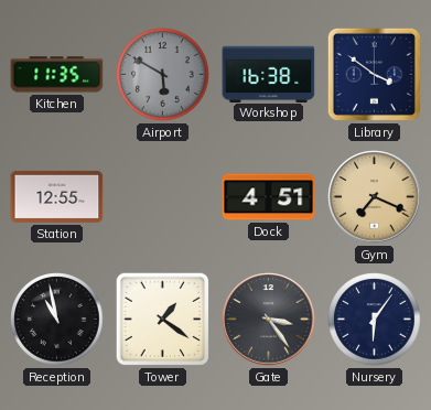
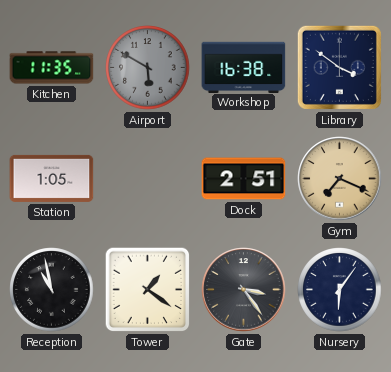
Station: 12:55 -> 1:05 (52, 178)
Dock: 4:51 -> 2:51 (244, 179)
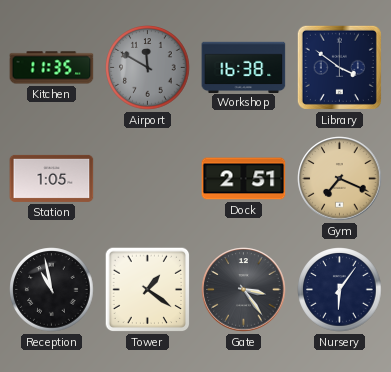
Airport: 5:50 -> 11:50 (148, 68)
